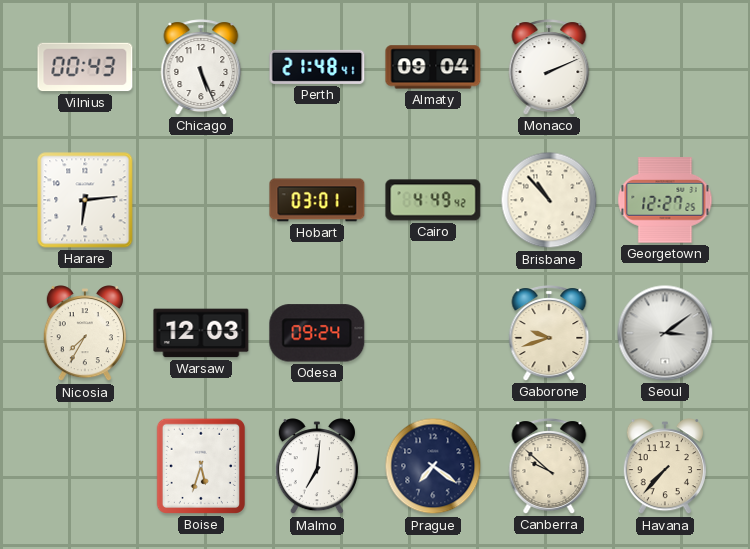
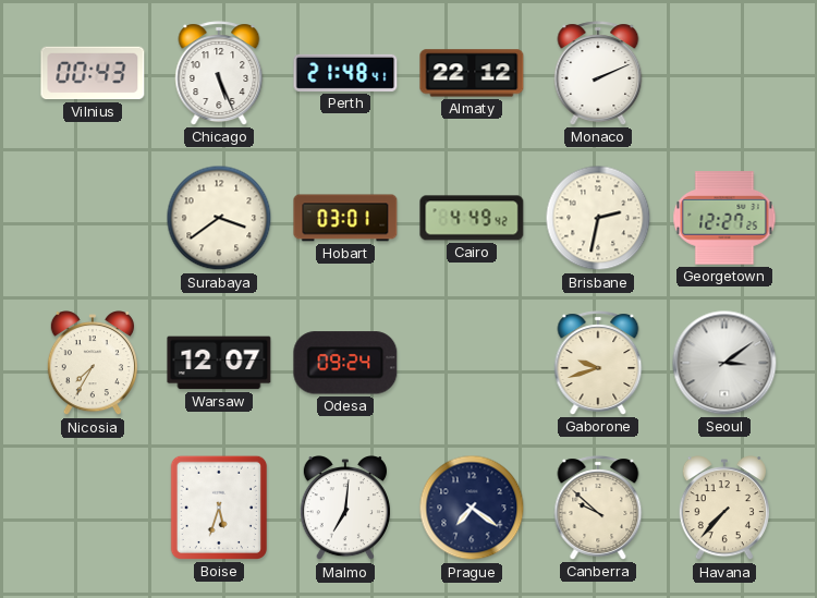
Almaty: 09:04 -> 22:12 (472, 73)
Harare: 6:14 -> none (85, 200)
Surabaya: none -> 3:39 (219, 218)
Brisbane: 10:53 -> 2:32 (598, 218)
Warsaw: 12:03 -> 12:07 (219, 363)
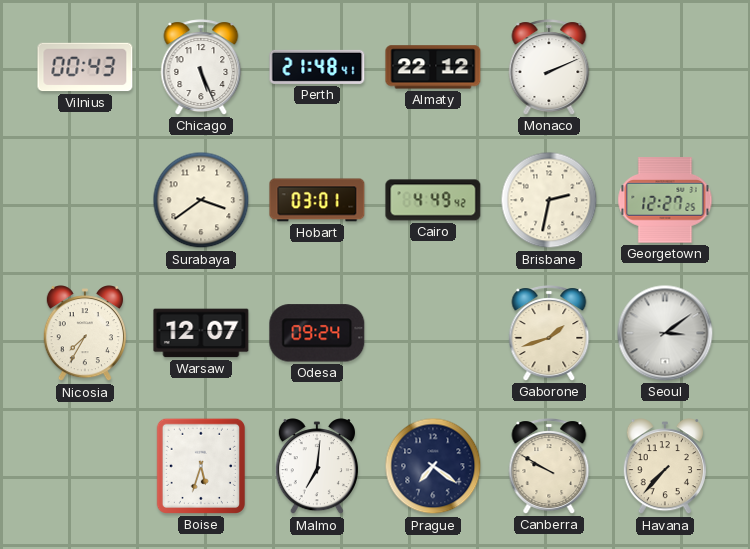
Gaborone: 9:42 -> 1:42 (549, 333)
Canberra: 9:52 -> 9:50 (549, 466)
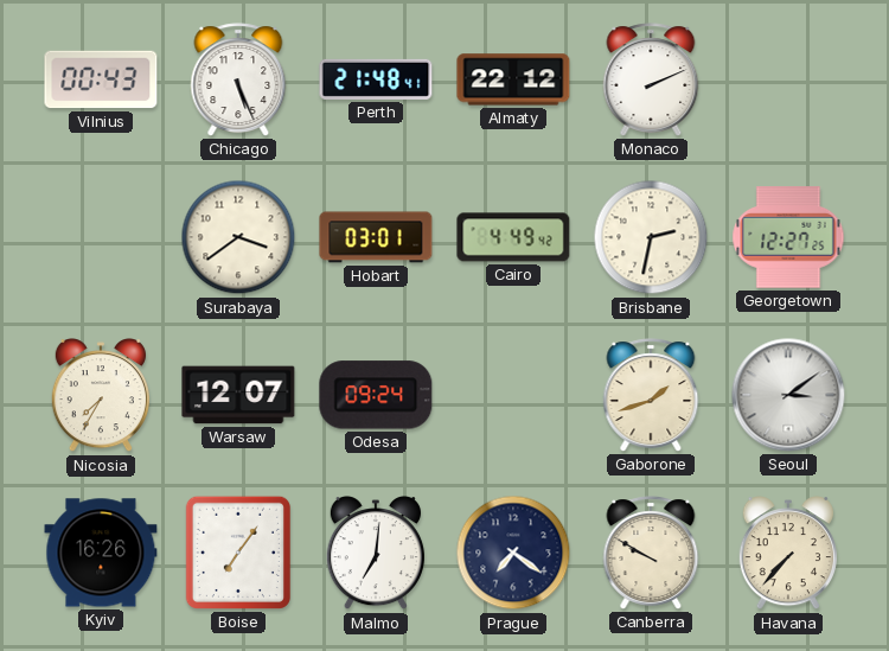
Kyiv: none -> 16:26 (101, 553)
Boise: 5:33 -> 7:06 (238, 553)
